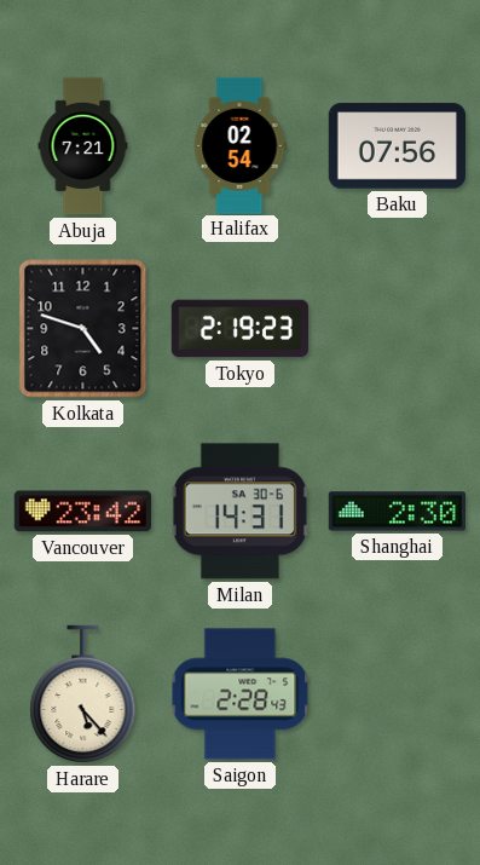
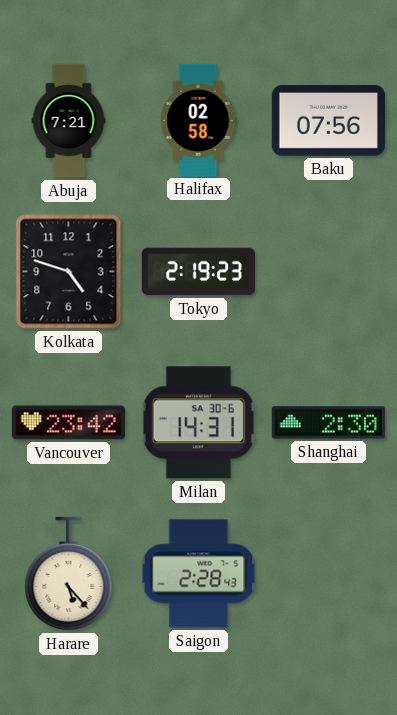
Halifax: 02:54 -> 02:58 (198, 120)
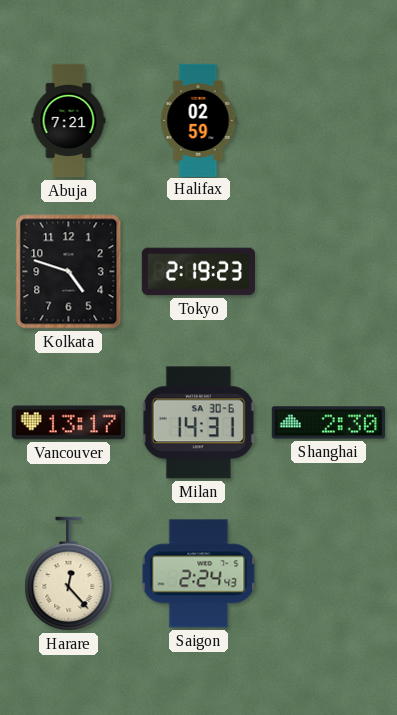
Halifax: 02:58 -> 02:59 (198, 120)
Baku: 07:56 -> none (328, 121)
Vancouver: 23:42 -> 13:17 (68, 423)
Harare: 5:23 -> 12:23 (69, 574)
Saigon: 2:28 -> 2:24 (199, 574)
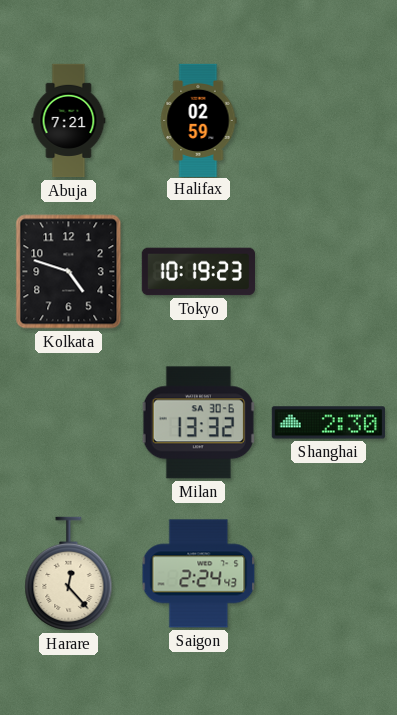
Tokyo: 2:19 -> 10:19 (198, 272)
Vancouver: 13:17 -> none (68, 423)
Milan: 14:31 -> 13:32 (198, 423)
